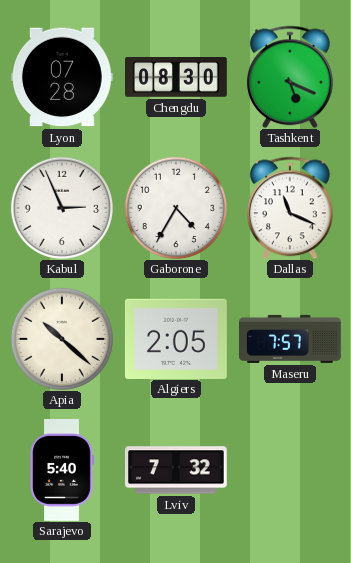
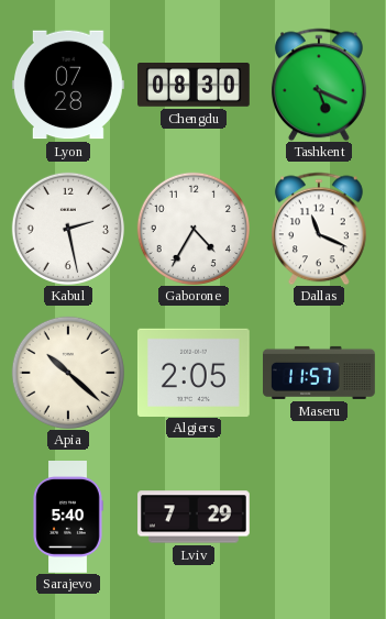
Kabul: 2:56 -> 2:28 (68, 229)
Maseru: 7:57 -> 11:57 (320, 373)
Lviv: 7:32 -> 7:29 (195, 517)
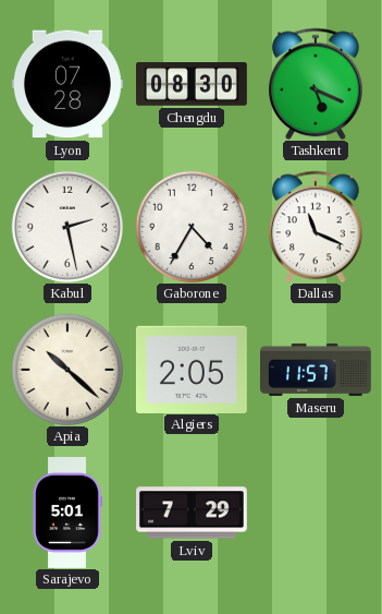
Sarajevo: 5:40 -> 5:01 (67, 514)
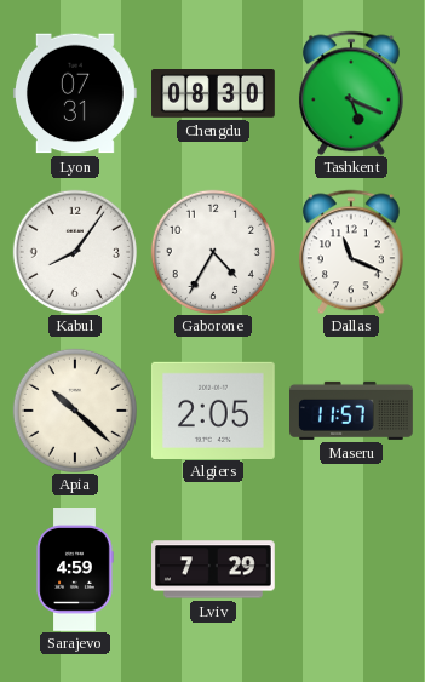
Lyon: 07:28 -> 07:31 (75, 93)
Kabul: 2:28 -> 8:06 (75, 252)
Sarajevo: 5:01 -> 4:59 (75, 571)
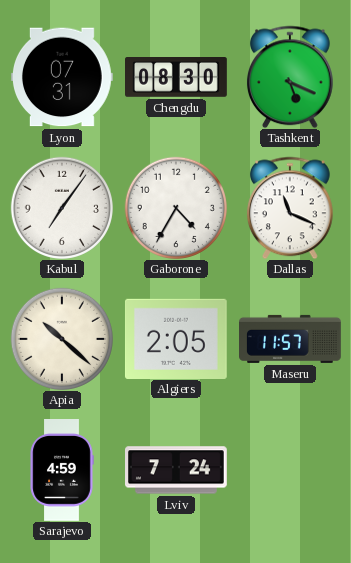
Kabul: 8:06 -> 7:06 (62, 208)
Lviv: 7:29 -> 7:24 (177, 470)
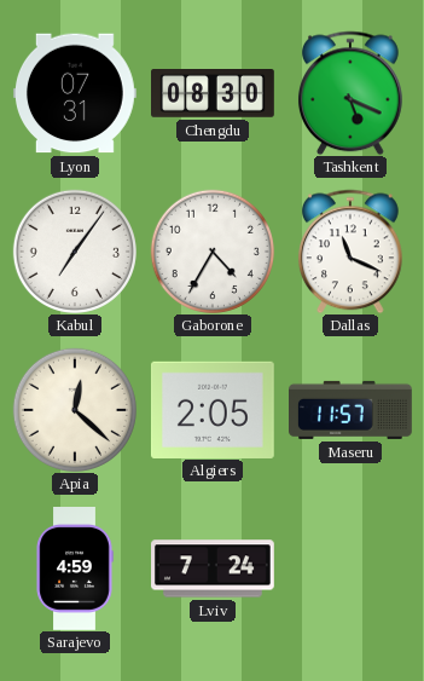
Apia: 10:22 -> 12:22 (75, 410)
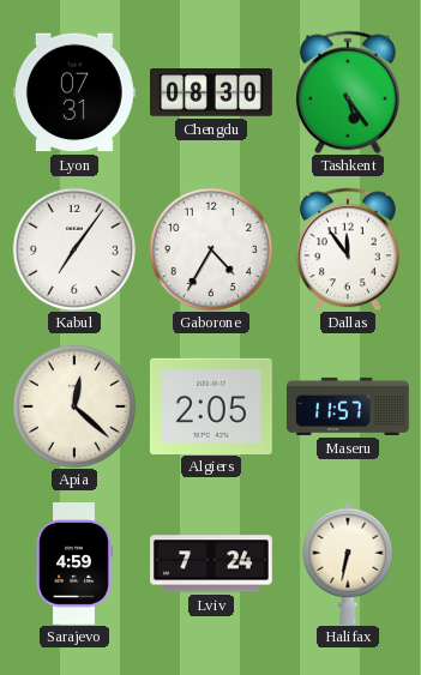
Tashkent: 5:19 -> 5:24 (348, 92)
Dallas: 11:19 -> 11:54 (348, 249)
Halifax: none -> 6:32 (348, 563)
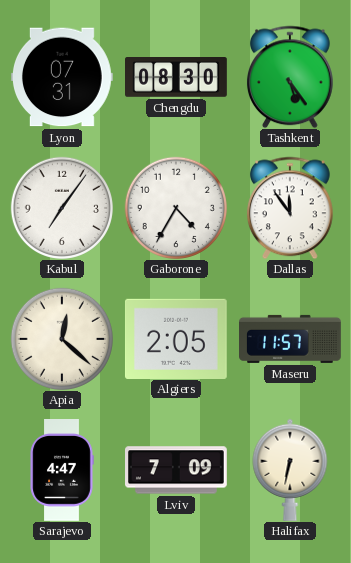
Sarajevo: 4:59 -> 4:47 (62, 471)
Lviv: 7:24 -> 7:09 (177, 470)
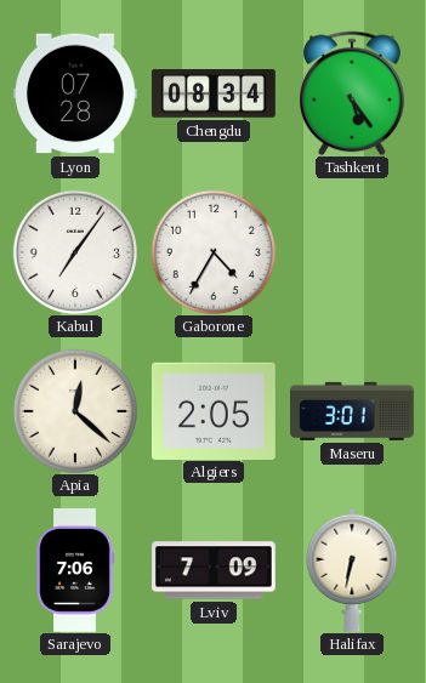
Lyon: 07:31 -> 07:28 (75, 93)
Chengdu: 08:30 -> 08:34 (215, 95)
Dallas: 11:54 -> none (290, 208)
Maseru: 11:57 -> 3:01 (353, 411)
Sarajevo: 4:47 -> 7:06 (75, 571)
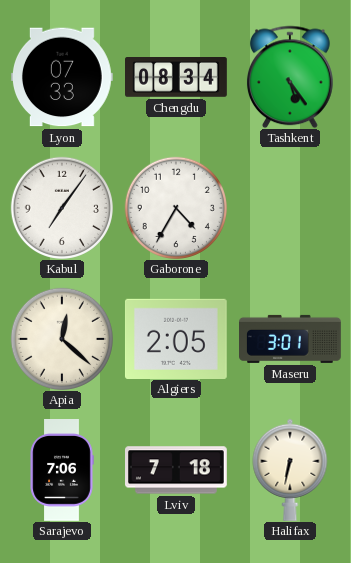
Lyon: 07:28 -> 07:33 (62, 77)
Lviv: 7:09 -> 7:18 (177, 470)
